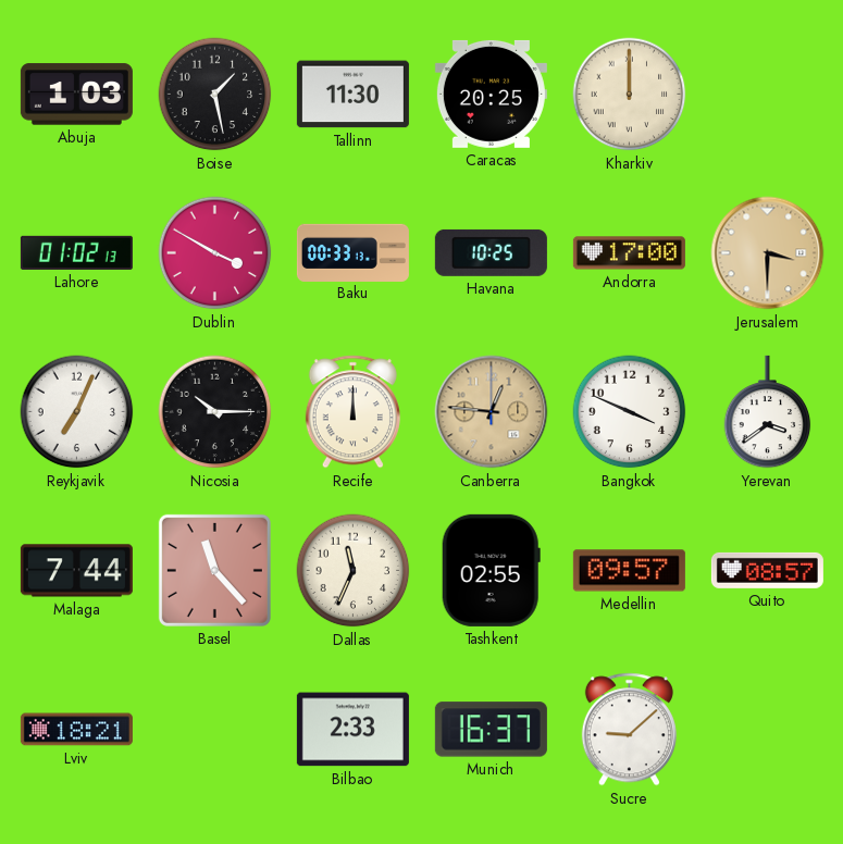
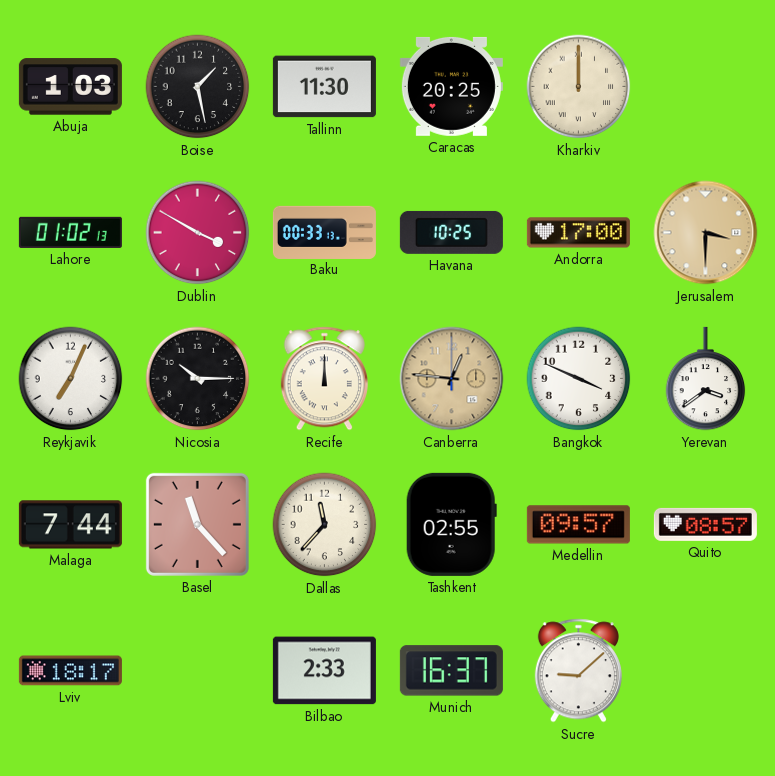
Dallas: 11:34 -> 11:37 (325, 525)
Lviv: 18:21 -> 18:17 (70, 671)
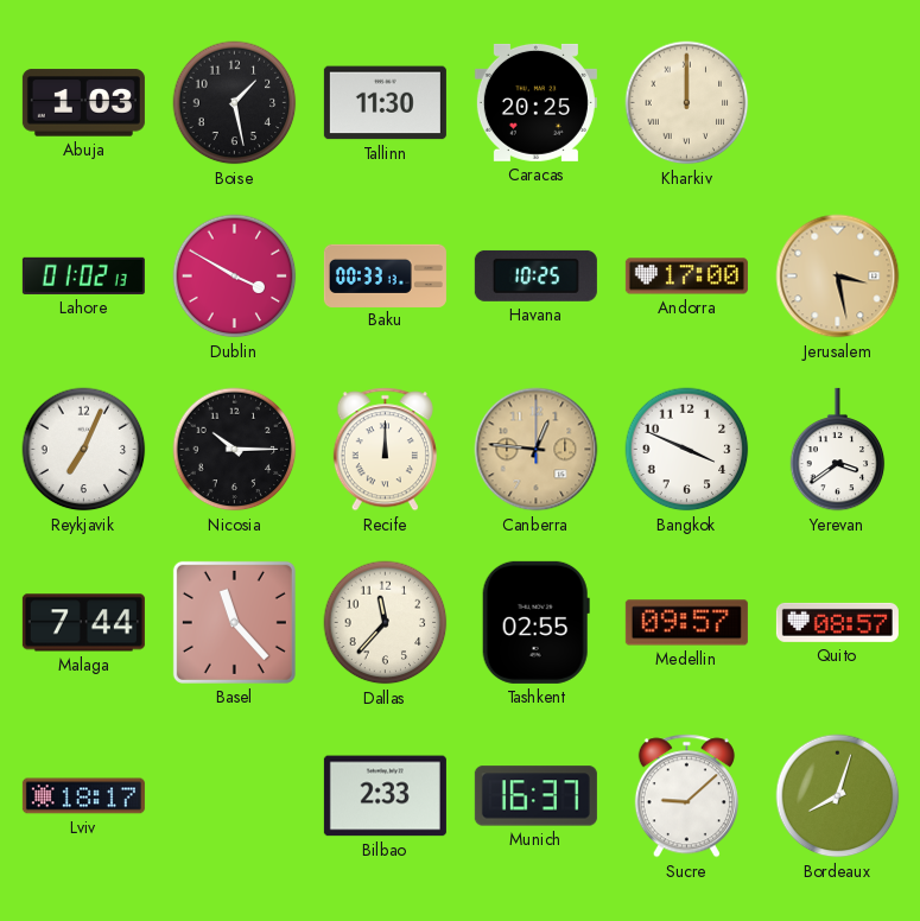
Jerusalem: 3:30 -> 3:28 (838, 277)
Bordeaux: none -> 8:03 (838, 796)
